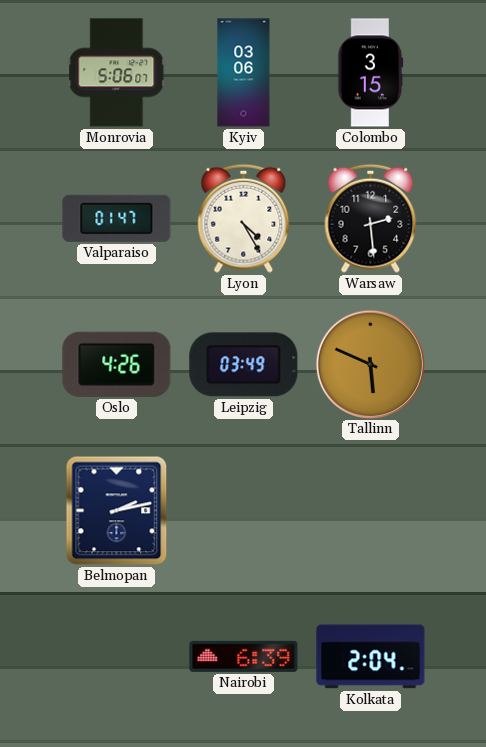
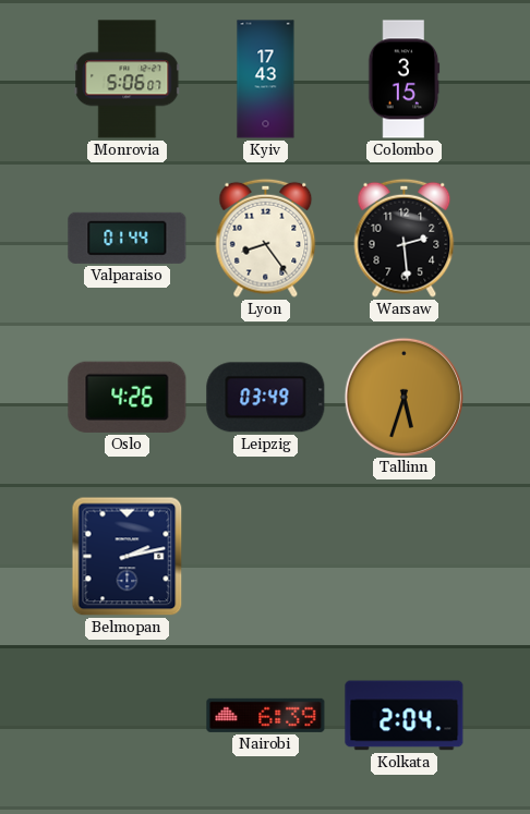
Kyiv: 03:06 -> 17:43 (266, 80)
Valparaiso: 01:47 -> 01:44 (128, 238)
Lyon: 4:25 -> 8:24 (266, 238)
Tallinn: 5:49 -> 5:33 (403, 397)
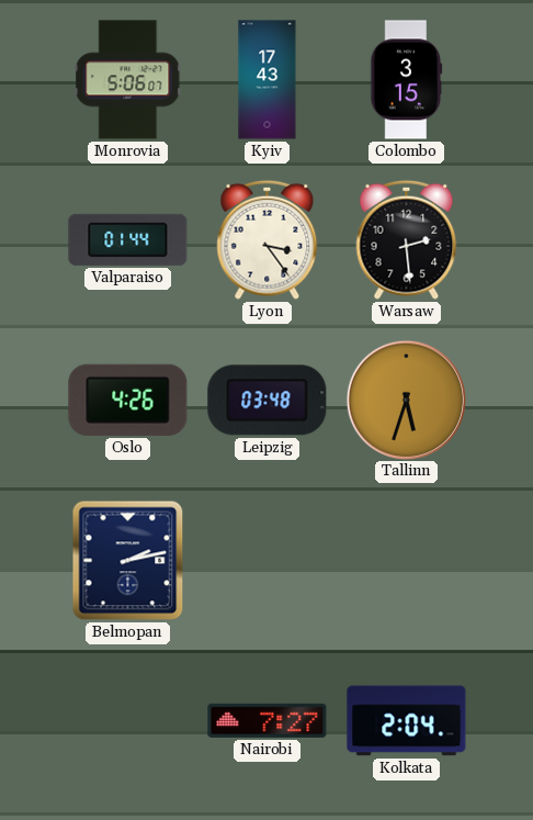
Lyon: 8:24 -> 3:24 (268, 239)
Leipzig: 03:49 -> 03:48 (268, 401)
Nairobi: 6:39 -> 7:27 (268, 720)
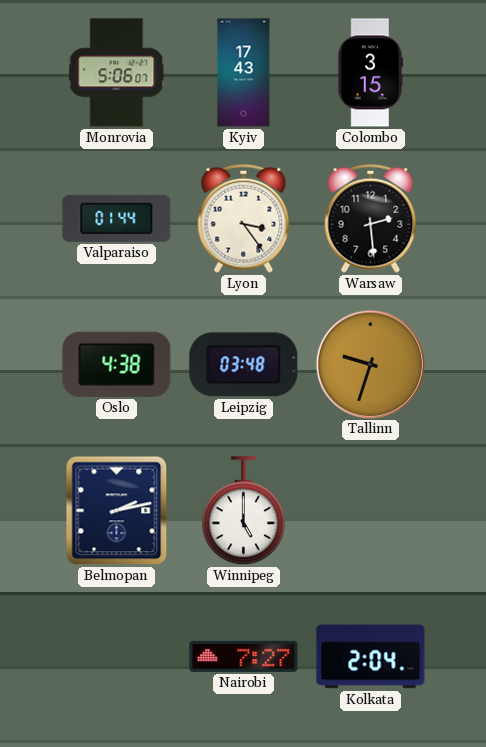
Oslo: 4:26 -> 4:38 (117, 364)
Tallinn: 5:33 -> 9:33 (370, 364)
Winnipeg: none -> 5:00 (243, 511)
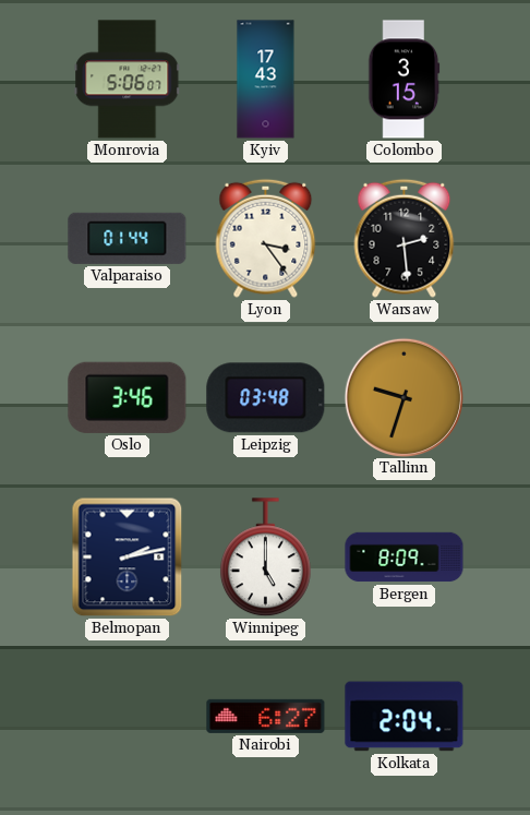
Oslo: 4:38 -> 3:46 (128, 397)
Bergen: none -> 8:09 (405, 558)
Nairobi: 7:27 -> 6:27 (266, 716)
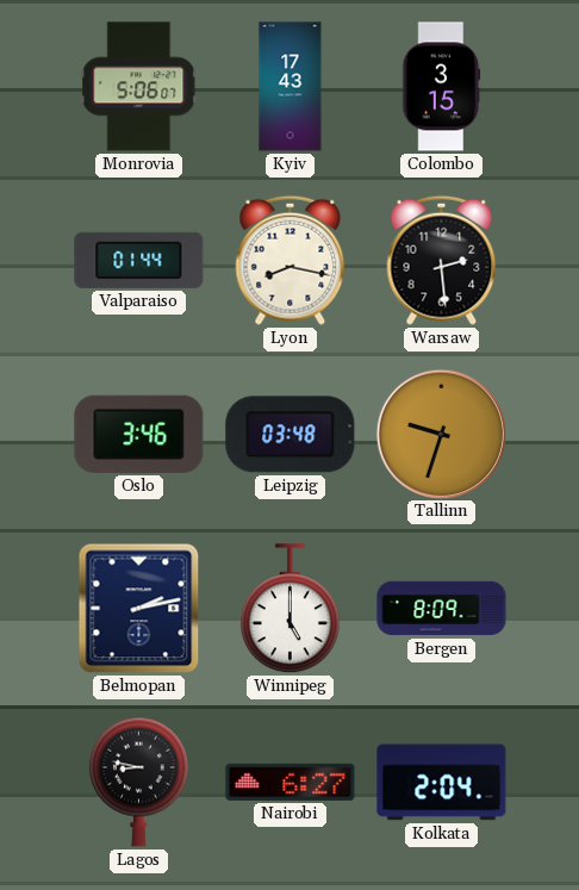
Lyon: 3:24 -> 8:17 (291, 260)
Lagos: none -> 8:47 (138, 782)
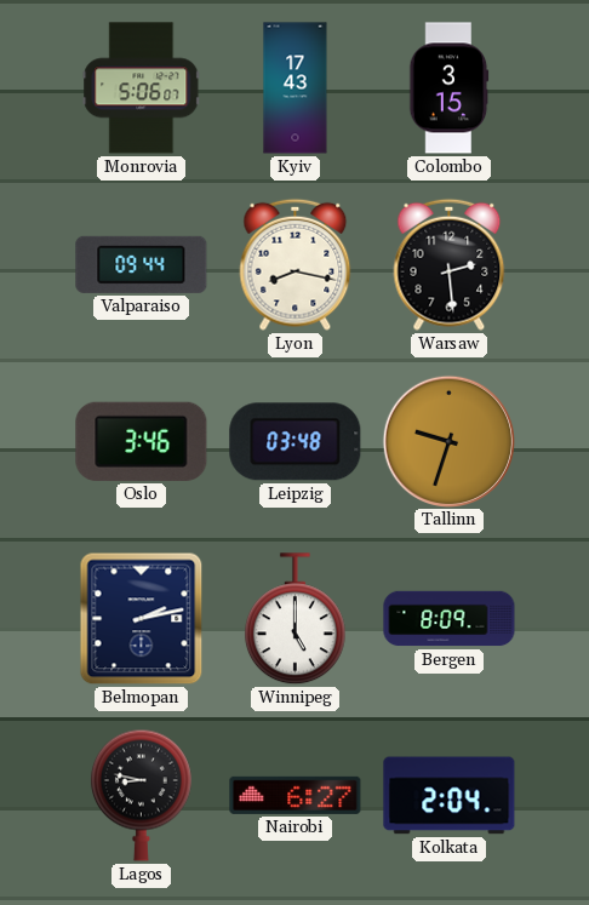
Valparaiso: 01:44 -> 09:44 (142, 264)
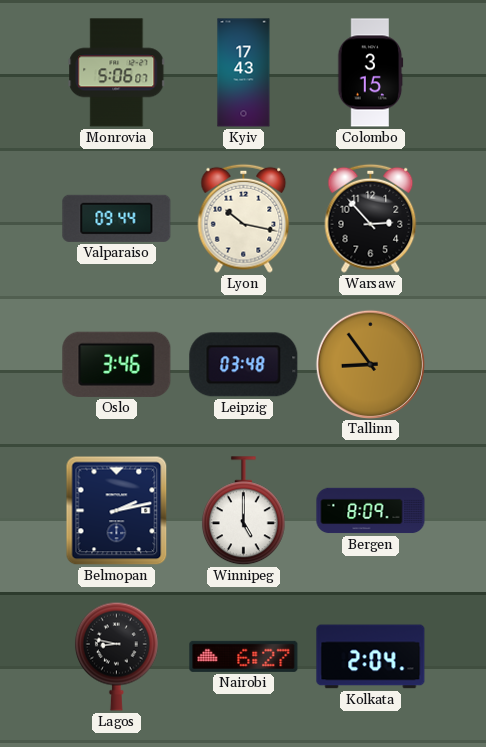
Lyon: 8:17 -> 10:17 (244, 218)
Warsaw: 2:29 -> 2:53 (371, 218)
Tallinn: 9:33 -> 8:54 (370, 364)
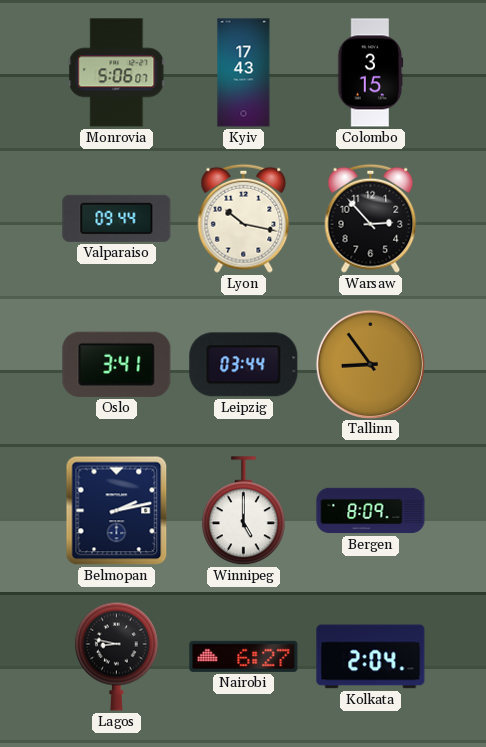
Oslo: 3:46 -> 3:41 (117, 364)
Leipzig: 03:48 -> 03:44 (244, 365)
